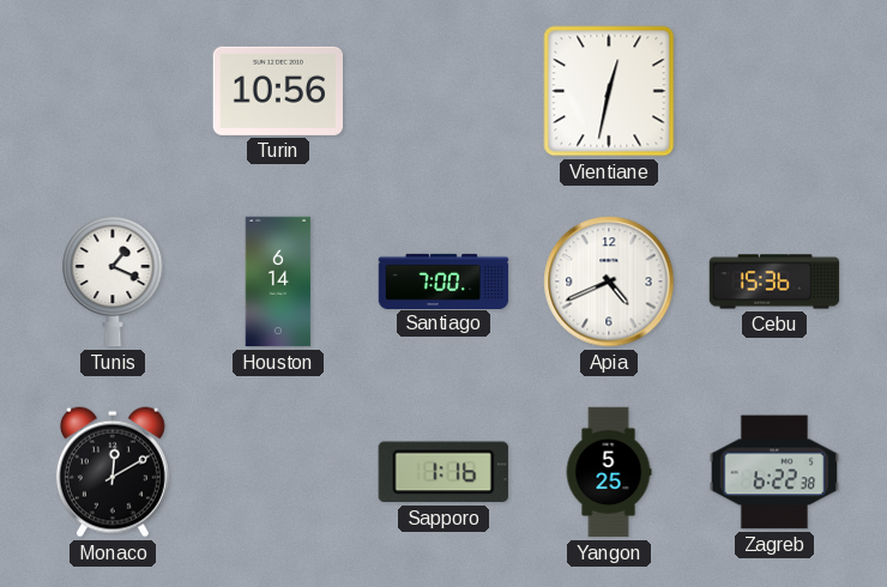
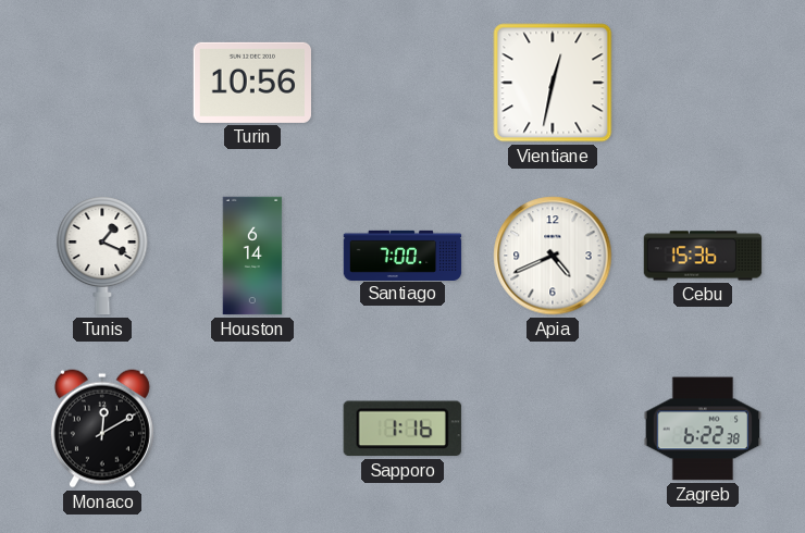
Yangon: 5:25 -> none (609, 472)
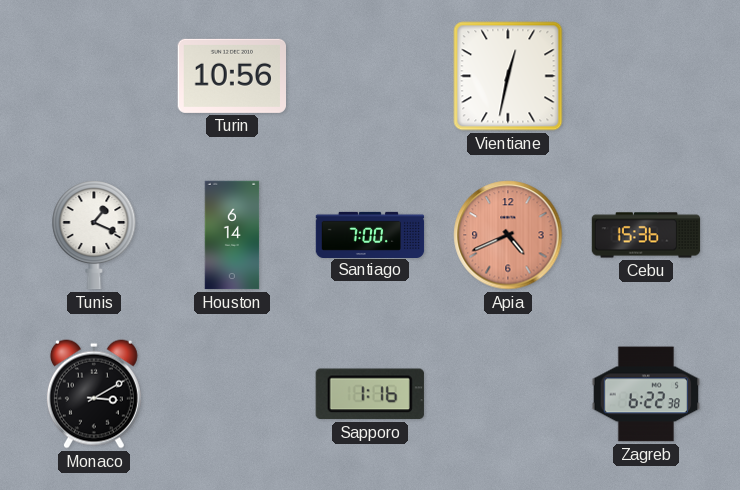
Apia dial: white -> salmon (508, 235)
Monaco: 12:10 -> 3:10 (94, 394)
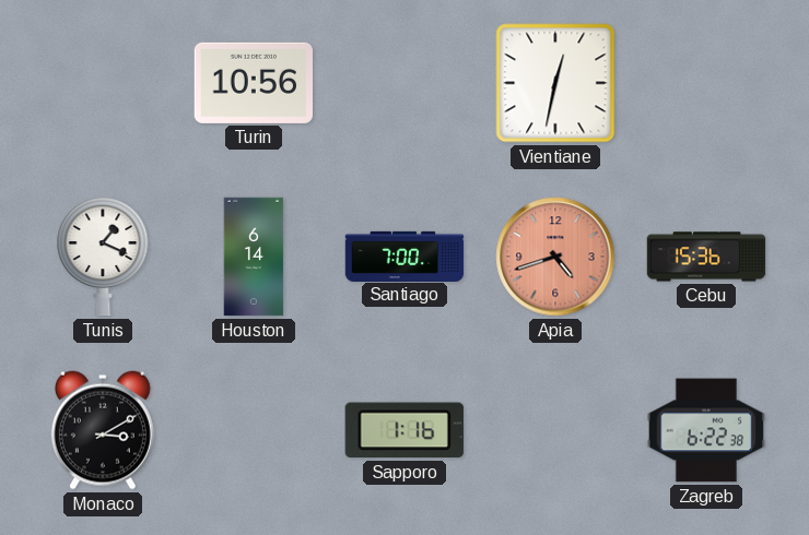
Apia: 4:41 -> 4:42 (555, 257)
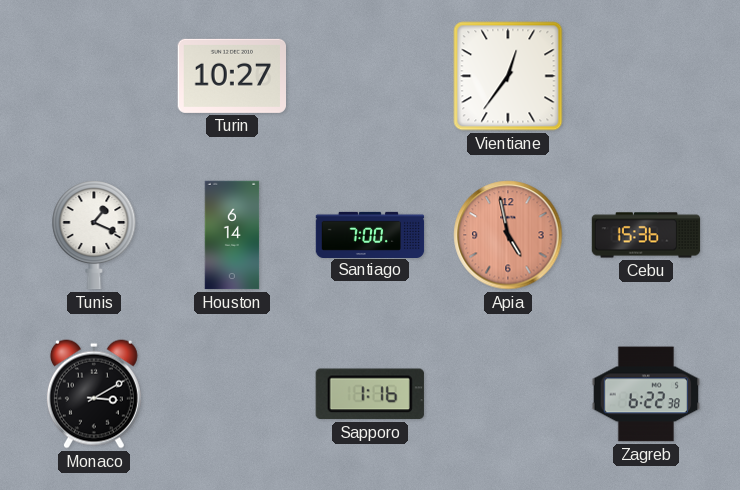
Turin: 10:56 -> 10:27 (231, 76)
Vientiane: 12:32 -> 12:36 (508, 76)
Apia: 4:42 -> 4:58 (508, 235)
